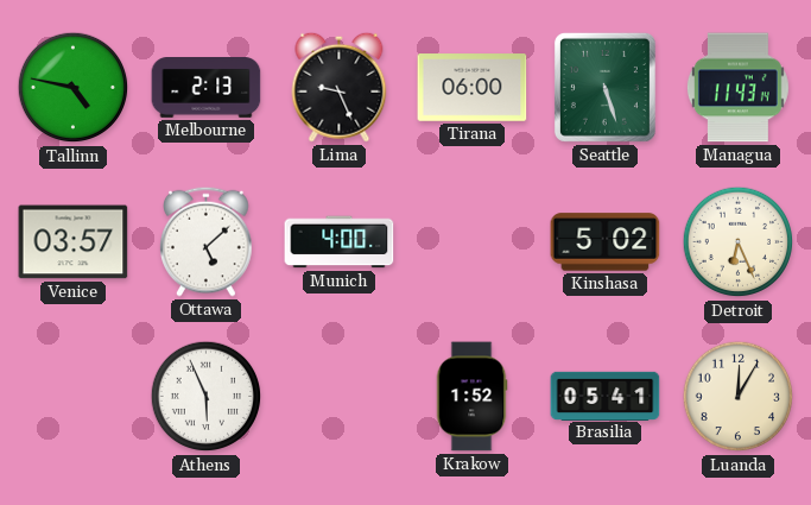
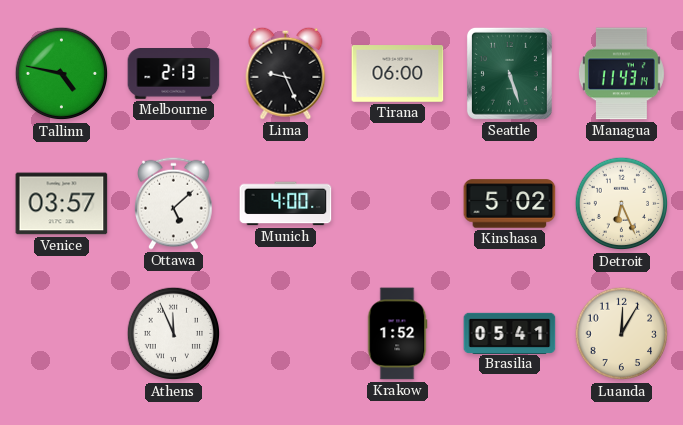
Athens: 5:56 -> 11:56 (174, 334)
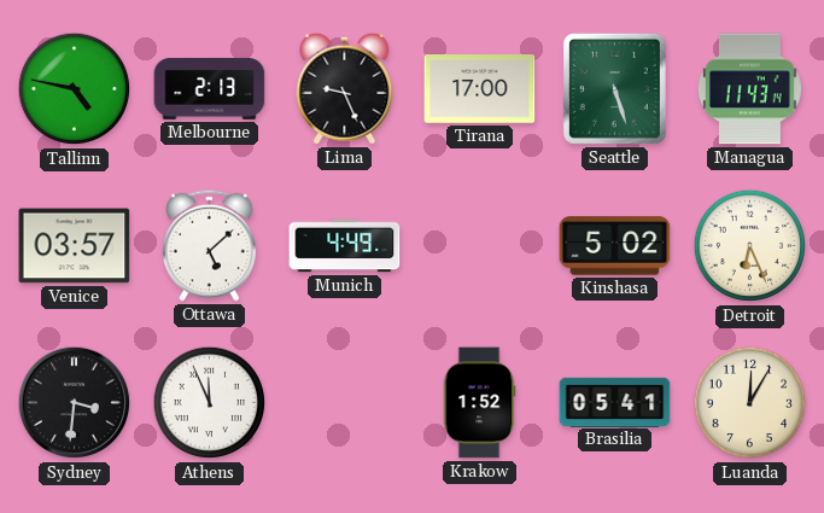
Tirana: 06:00 -> 17:00 (480, 89)
Munich: 4:00 -> 4:49 (345, 246)
Sydney: none -> 3:31 (75, 403)
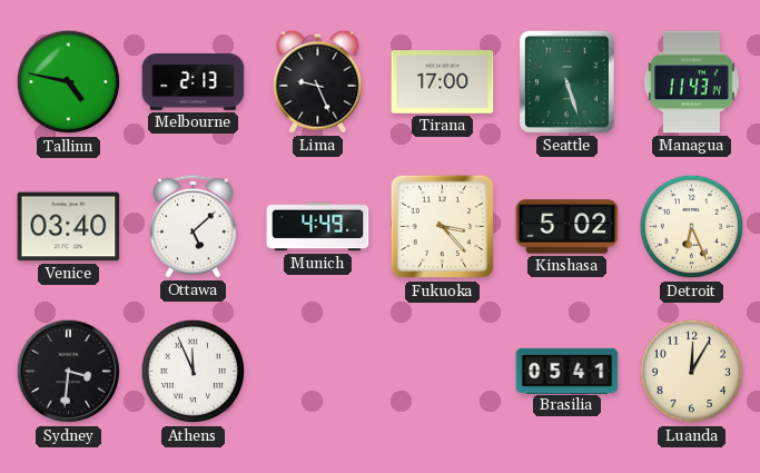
Venice: 03:57 -> 03:40 (69, 227)
Fukuoka: none -> 3:23 (443, 227)
Krakow: 1:52 -> none (479, 403)
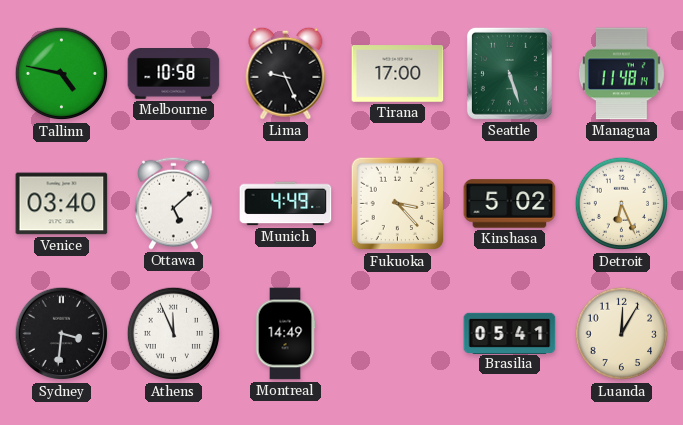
Melbourne: 2:13 -> 10:58 (174, 74)
Managua: 11:43 -> 11:48 (621, 74)
Montreal: none -> 14:49 (285, 334)
